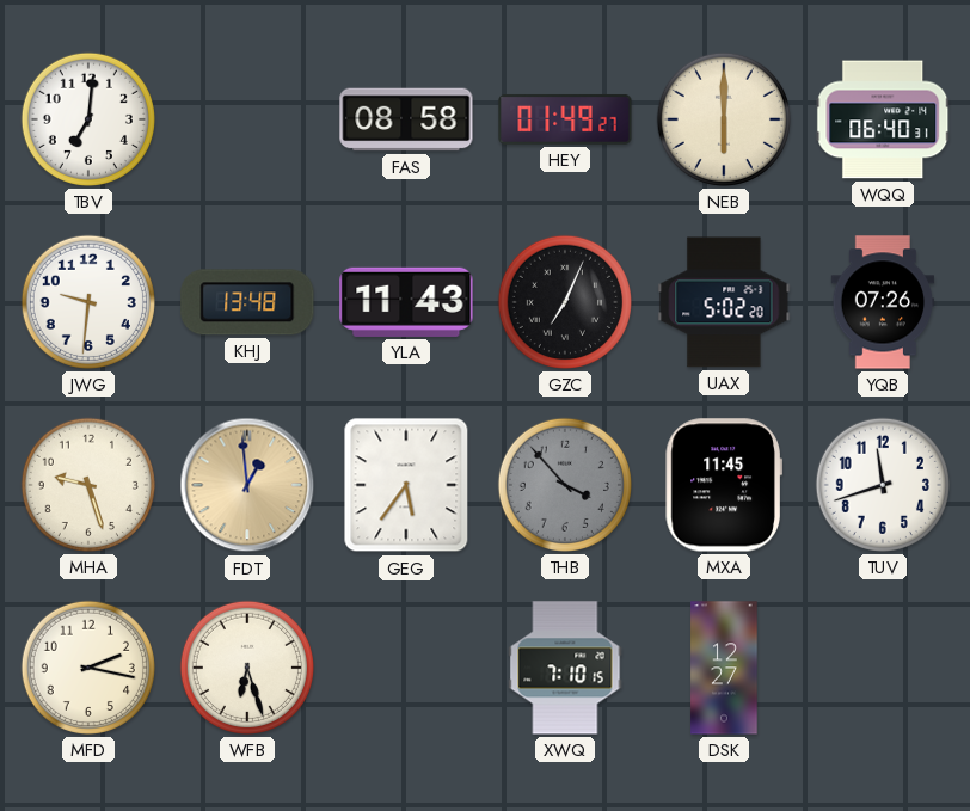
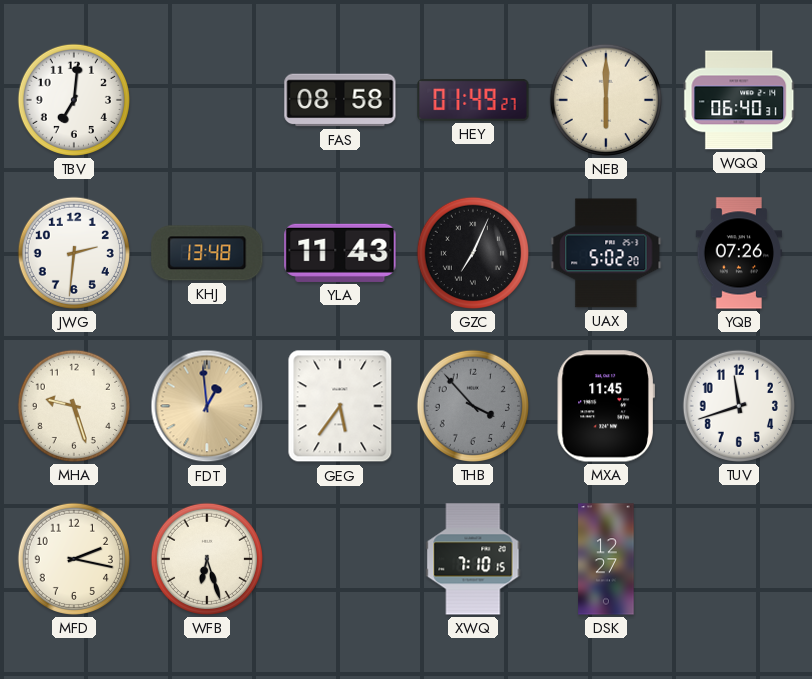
JWG: 9:31 -> 2:31 (74, 253)
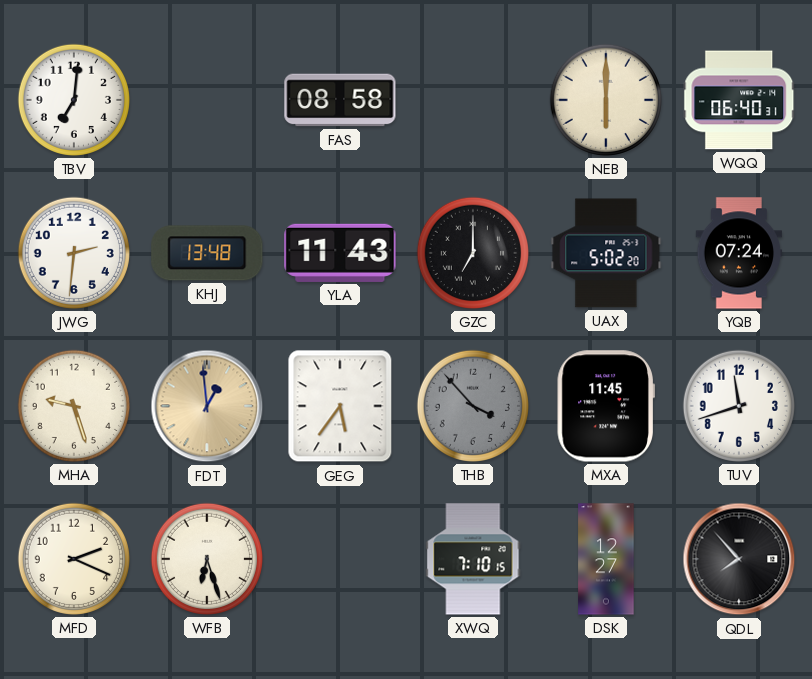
HEY: 01:49 -> none (473, 100)
GZC: 7:04 -> 7:00 (473, 253)
YQB: 07:26 -> 07:24 (739, 253)
MFD: 2:17 -> 2:19 (74, 559)
QDL: none -> 7:53 (739, 559)
